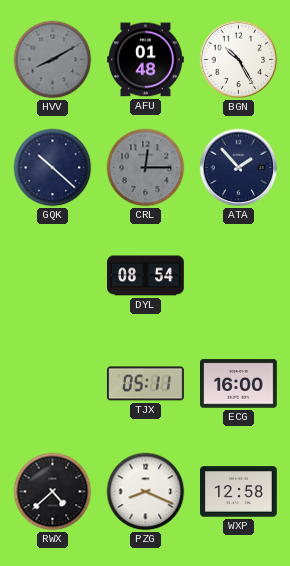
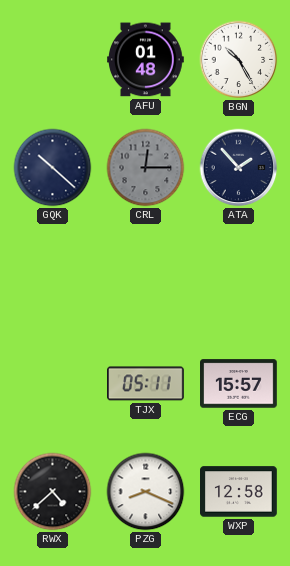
HVV: 8:10 -> none (53, 60)
DYL: 08:54 -> none (146, 276)
ECG: 16:00 -> 15:57 (239, 384)
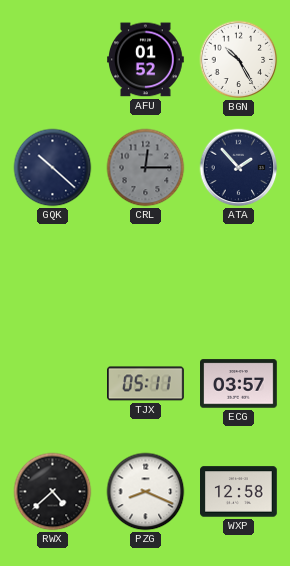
AFU: 01:48 -> 01:52 (146, 60)
ECG: 15:57 -> 03:57 (239, 384)
